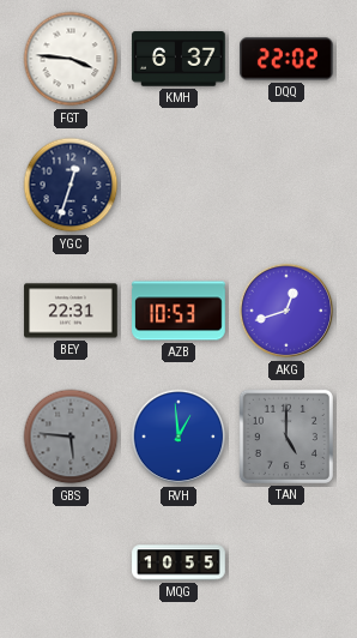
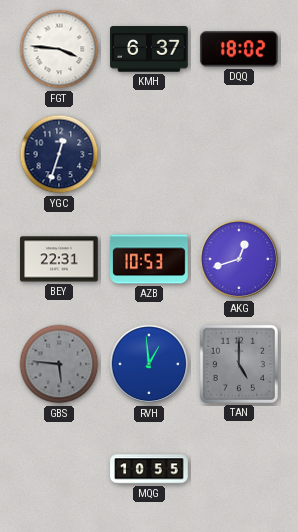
DQQ: 22:02 -> 18:02 (240, 49)
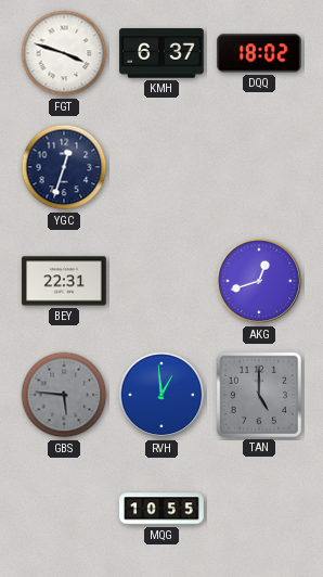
FGT: 3:46 -> 3:48 (64, 53)
AZB: 10:53 -> none (149, 259)
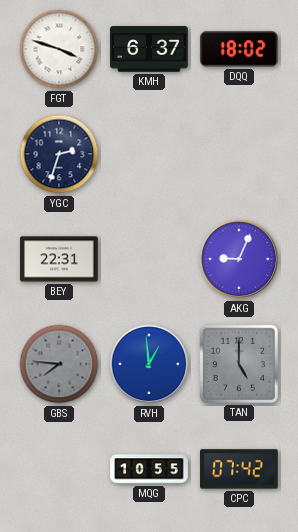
YGC: 12:33 -> 2:33 (59, 154)
AKG: 12:42 -> 9:04 (239, 259)
GBS: 5:46 -> 7:46 (59, 364)
CPC: none -> 07:42 (239, 469)
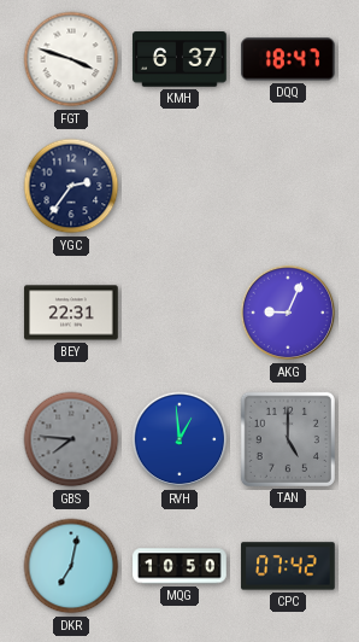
DQQ: 18:02 -> 18:47 (289, 59)
YGC: 2:33 -> 2:36 (71, 186)
DKR: none -> 7:02 (71, 566)
MQG: 10:55 -> 10:50 (179, 566)
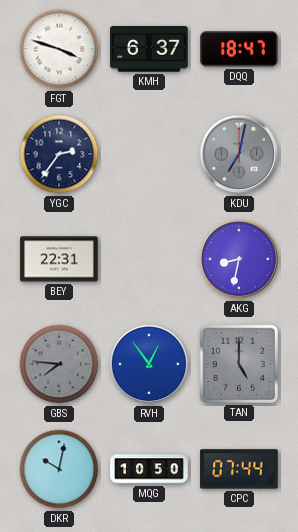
KDU: none -> 7:02 (239, 154)
AKG: 9:04 -> 8:32 (239, 259)
RVH: 12:59 -> 12:54 (149, 364)
DKR: 7:02 -> 10:02 (59, 469)
CPC: 07:42 -> 07:44 (239, 469)
